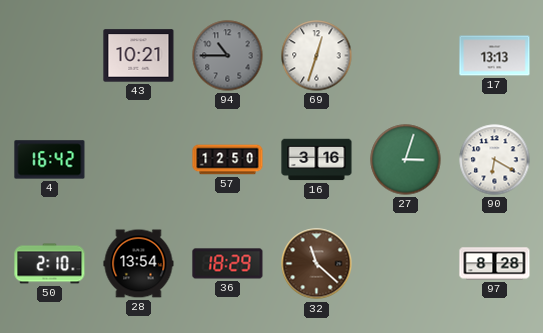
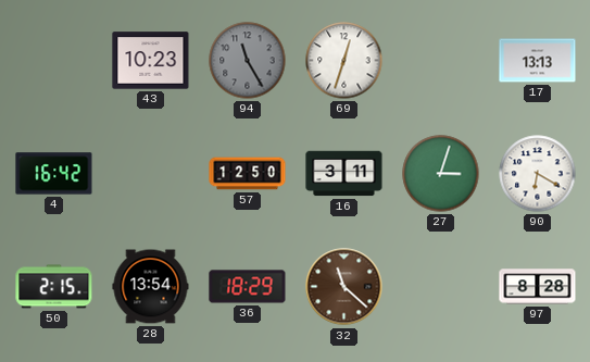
43: 10:21 -> 10:23 (151, 61)
94: 10:45 -> 11:25 (248, 61)
16: 3:16 -> 3:11 (344, 174)
50: 2:10 -> 2:15 (54, 287)
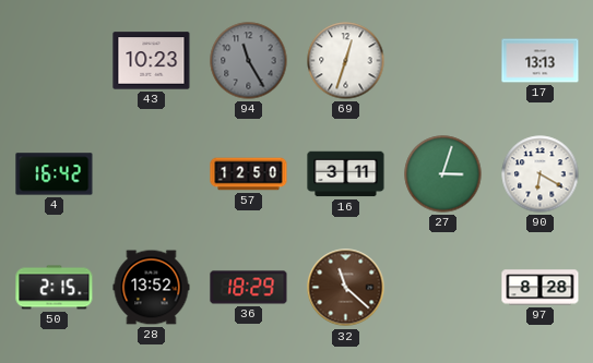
28: 13:54 -> 13:52 (152, 288)
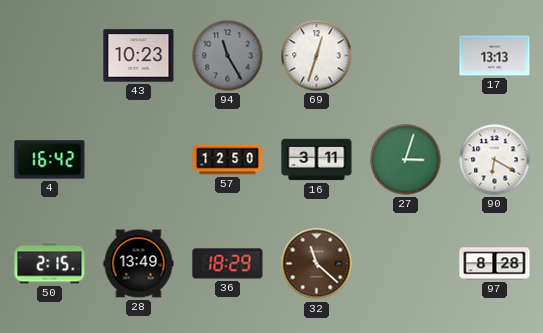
28: 13:52 -> 13:49 (139, 264)
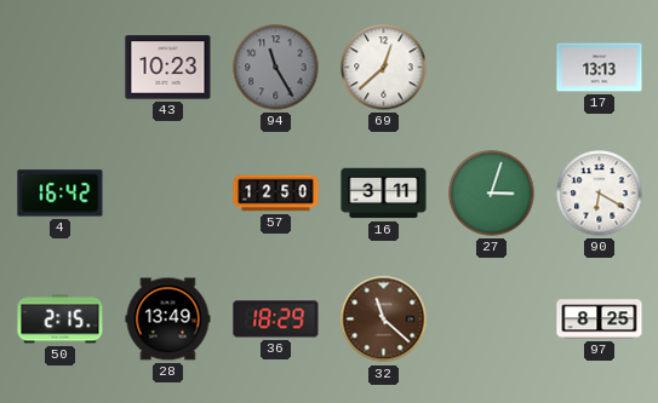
69: 12:33 -> 12:38 (384, 68)
97: 8:28 -> 8:25 (600, 319)
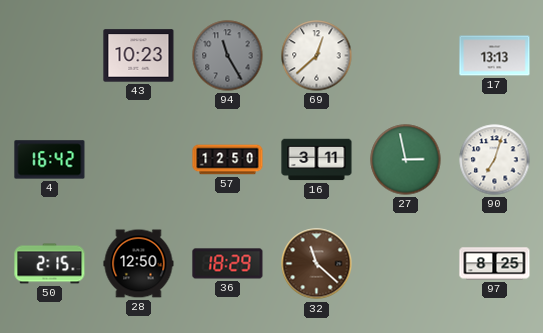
27: 3:03 -> 2:58 (406, 160)
90: 6:20 -> 7:03 (495, 160)
28: 13:49 -> 12:50 (139, 264)
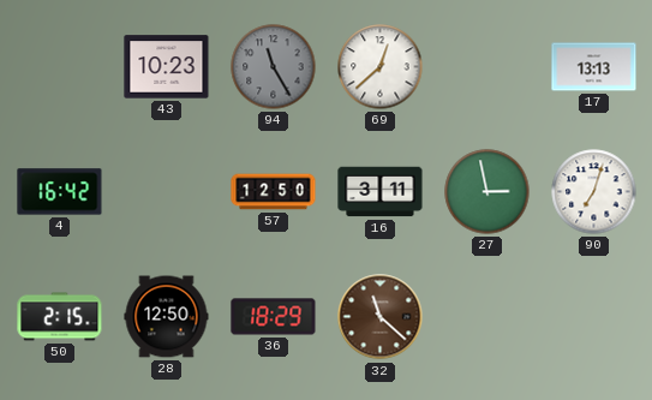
97: 8:25 -> none (495, 264)
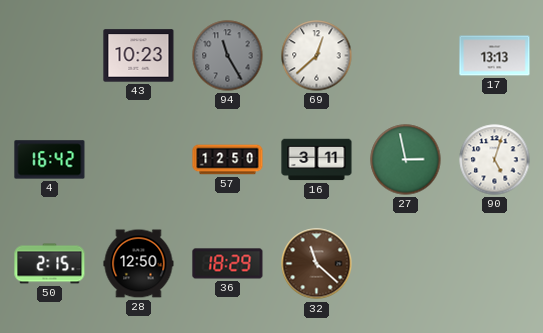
90: 7:03 -> 5:03 (495, 160)
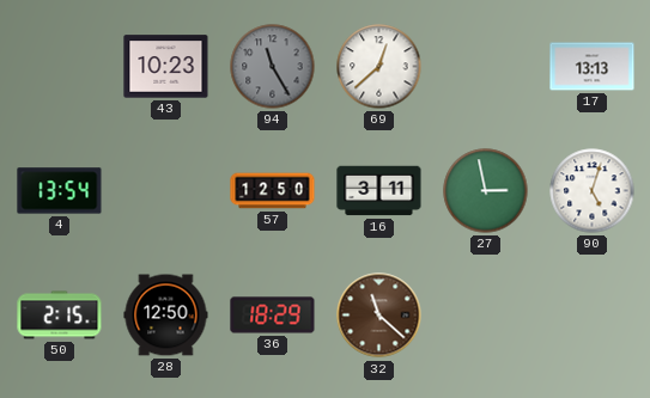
4: 16:42 -> 13:54 (60, 191)
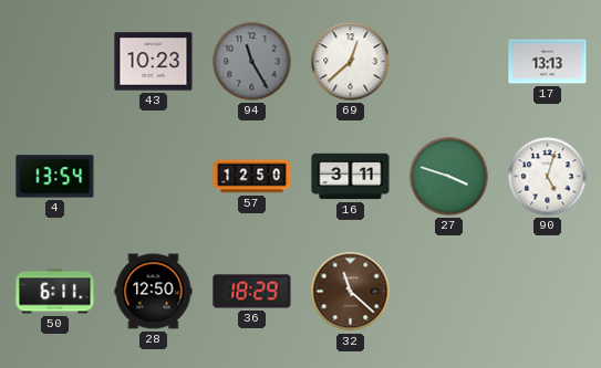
27: 2:58 -> 3:48 (449, 177)
50: 2:15 -> 6:11 (55, 292)
